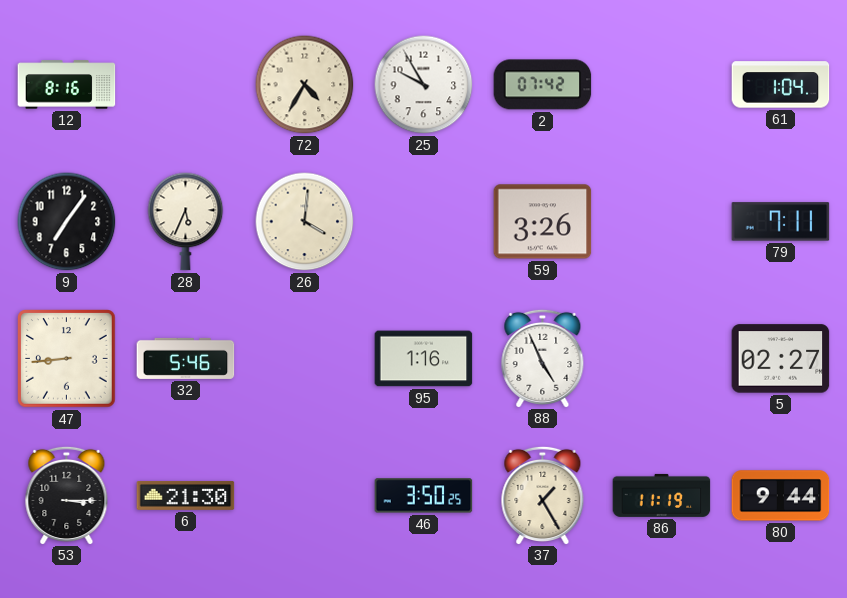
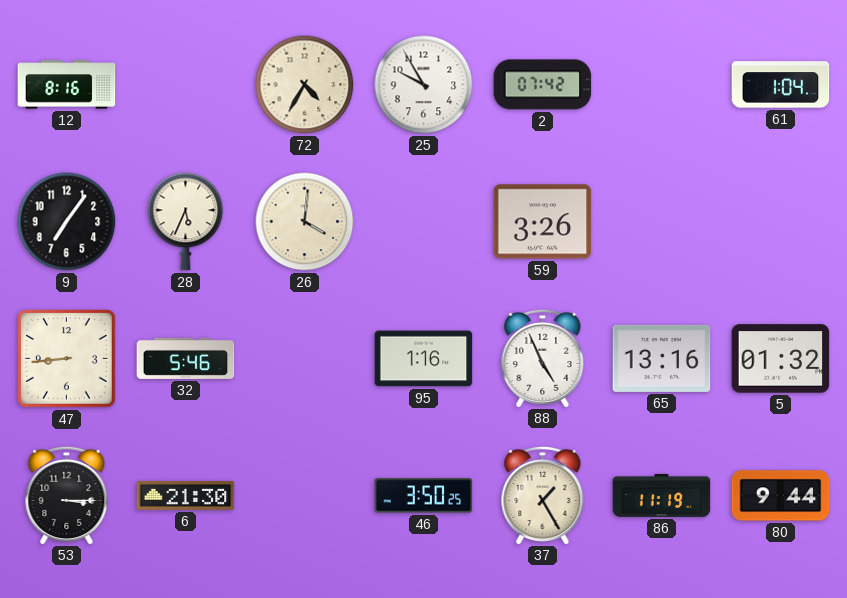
79: 7:11 -> none (781, 222)
65: none -> 13:16 (662, 358)
5: 02:27 -> 01:32 (781, 359)
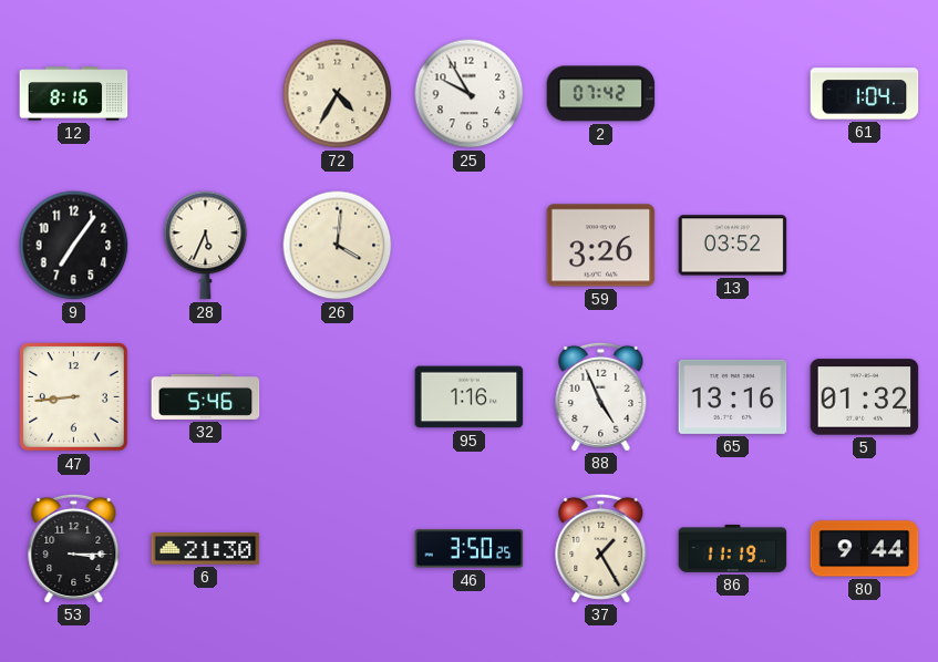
13: none -> 03:52 (733, 246)
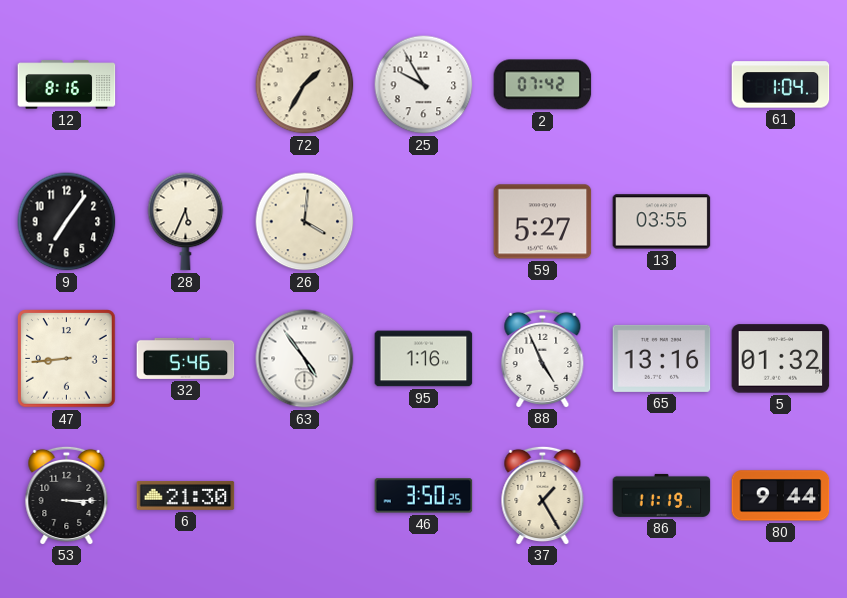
72: 4:35 -> 1:35 (305, 85)
59: 3:26 -> 5:27 (543, 222)
13: 03:52 -> 03:55 (662, 222)
63: none -> 4:54 (305, 359)
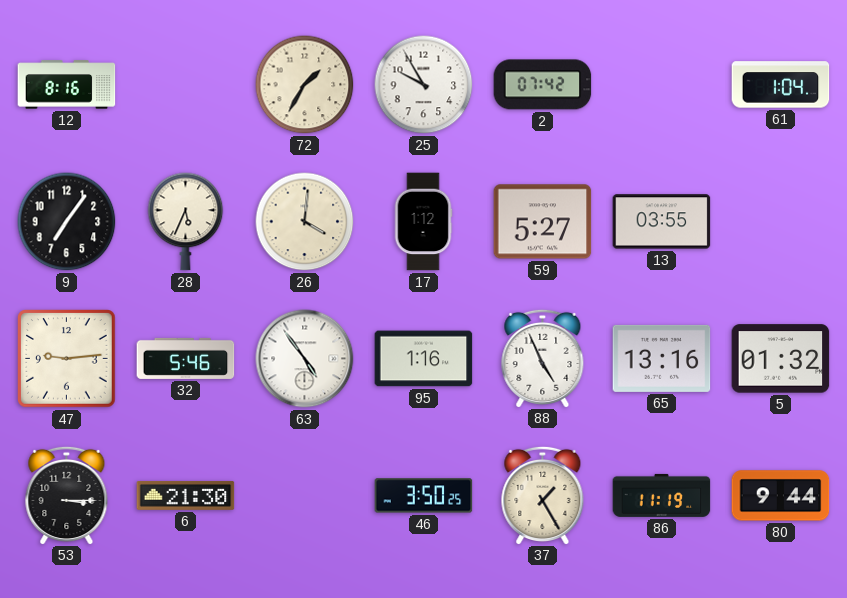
17: none -> 1:12 (423, 222)
47: 8:44 -> 9:14 (67, 359)
